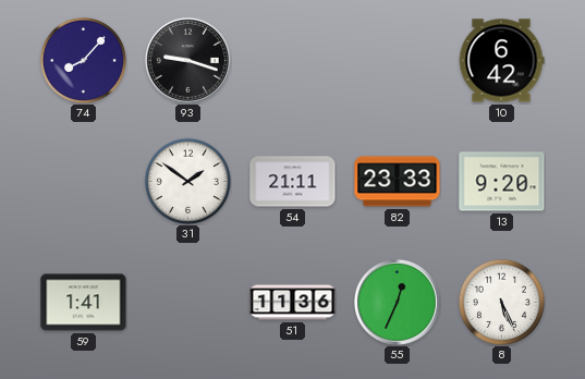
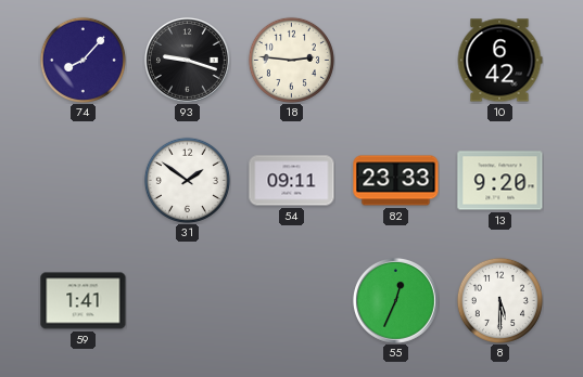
18: none -> 2:46 (291, 60)
54: 21:11 -> 09:11 (292, 181)
51: 11:36 -> none (293, 303)
8: 5:26 -> 5:30 (499, 300)
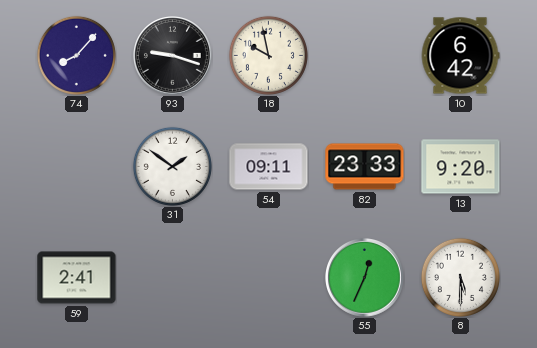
18: 2:46 -> 9:58 (268, 55)
59: 1:41 -> 2:41 (77, 278)
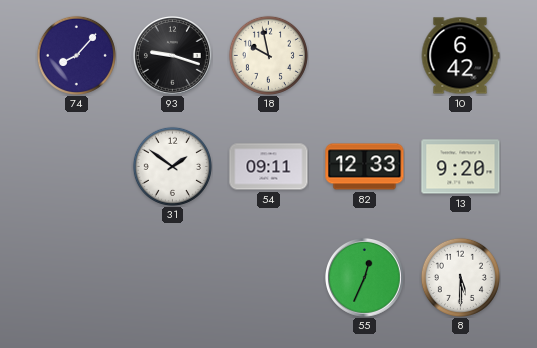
82: 23:33 -> 12:33 (365, 167)
59: 2:41 -> none (77, 278)
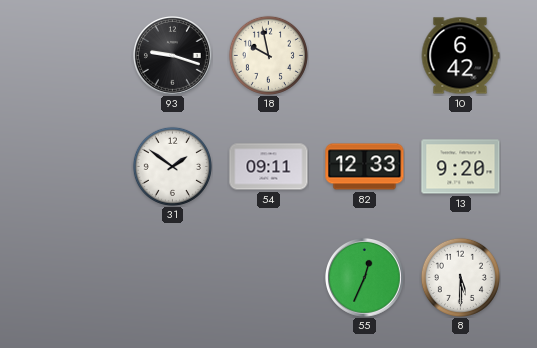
74: 8:07 -> none (76, 55)
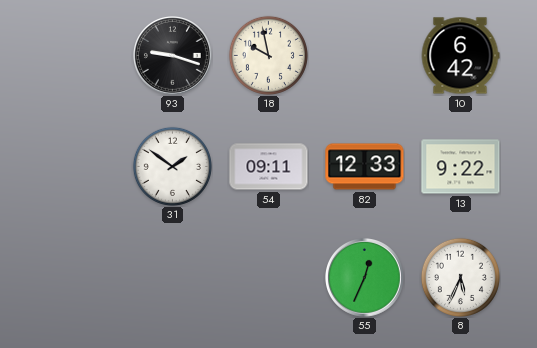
13: 9:20 -> 9:22 (461, 167)
8: 5:30 -> 5:34 (460, 277)
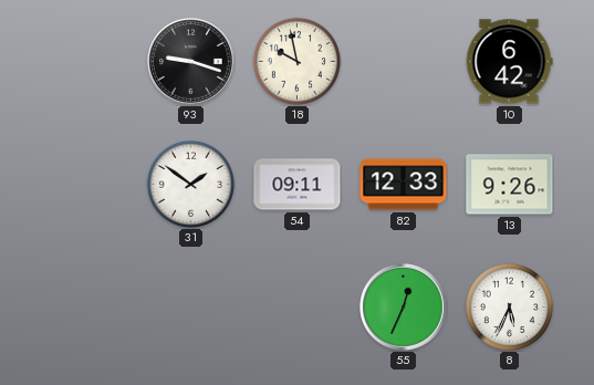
13: 9:22 -> 9:26 (510, 185)
